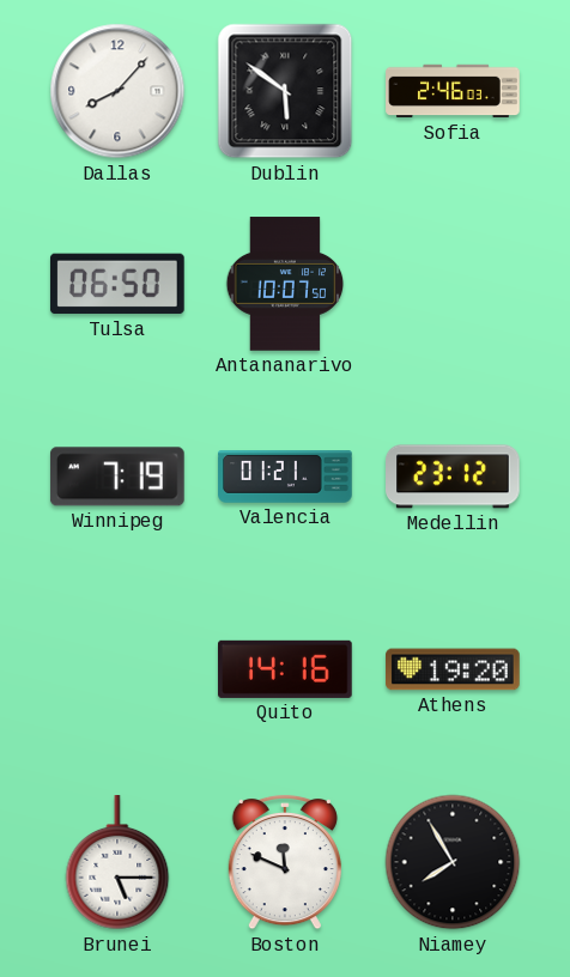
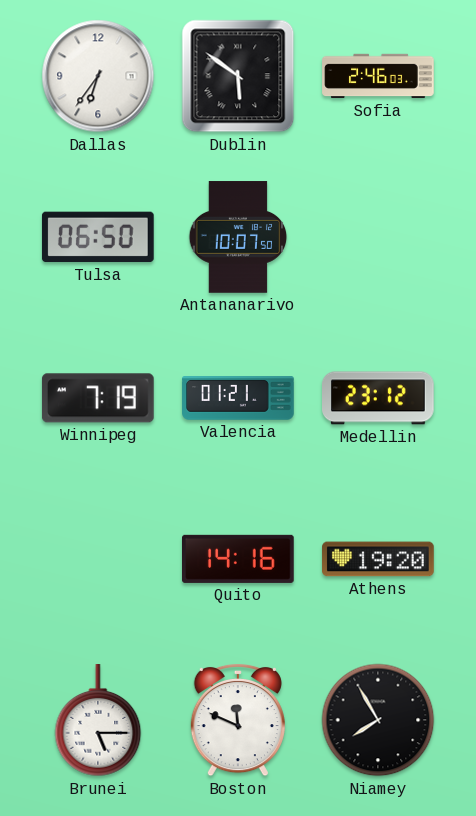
Dallas: 8:07 -> 6:36 (98, 76)
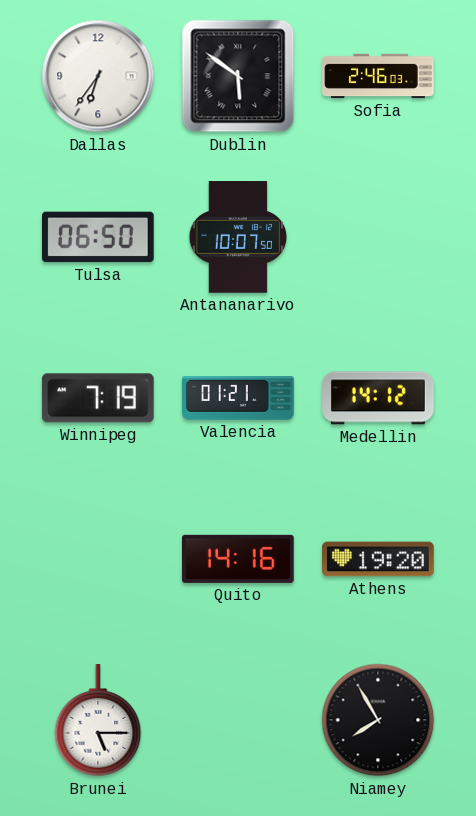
Medellin: 23:12 -> 14:12 (378, 398)
Boston: 11:49 -> none (238, 720)
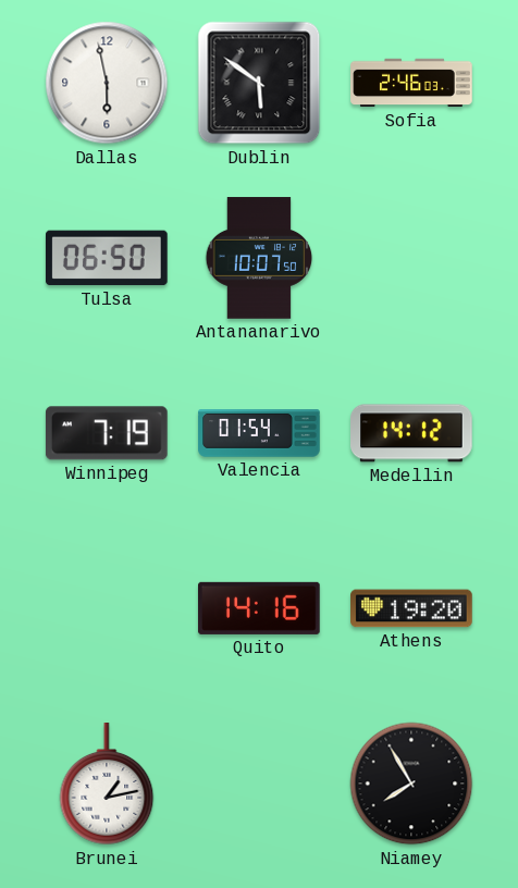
Dallas: 6:36 -> 5:58 (107, 83)
Valencia: 01:21 -> 01:54 (259, 433)
Brunei: 5:15 -> 1:13 (107, 785)
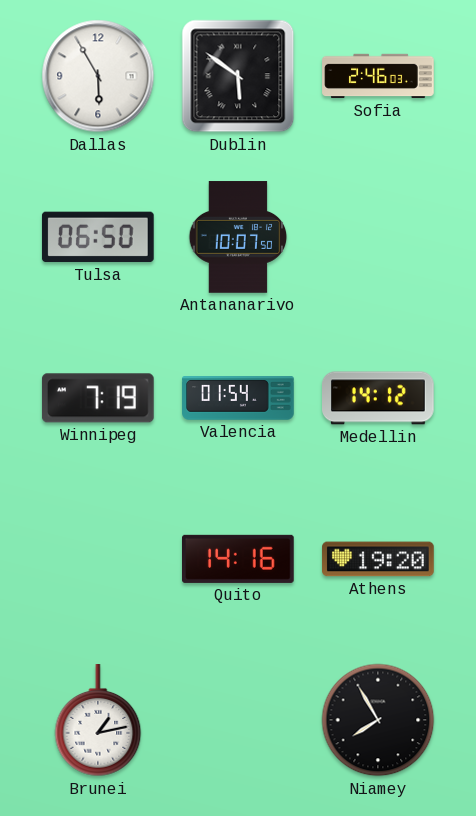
Dallas: 5:58 -> 5:55 (98, 76)
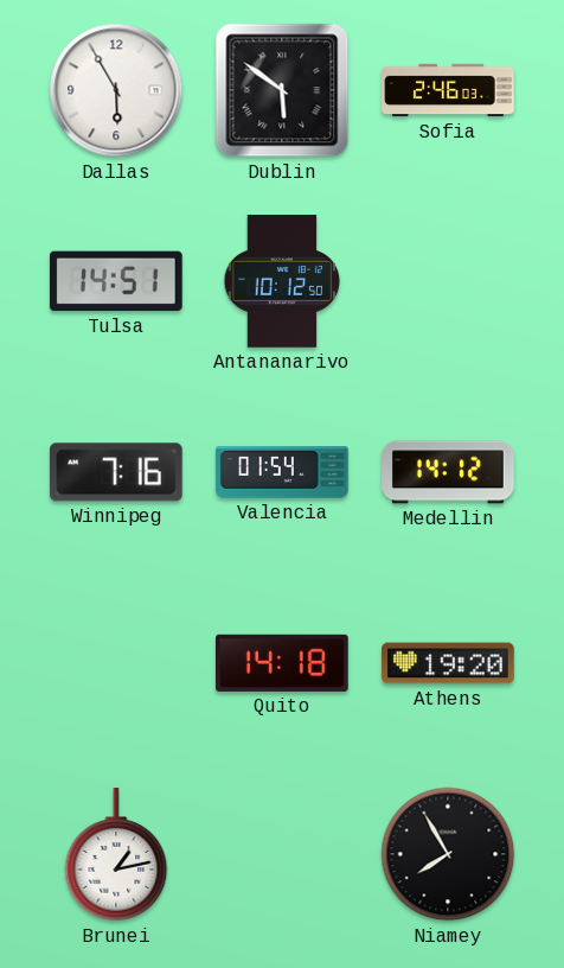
Tulsa: 06:50 -> 14:51 (116, 281)
Antananarivo: 10:07 -> 10:12 (282, 281)
Winnipeg: 7:19 -> 7:16 (116, 472)
Quito: 14:16 -> 14:18 (283, 663)
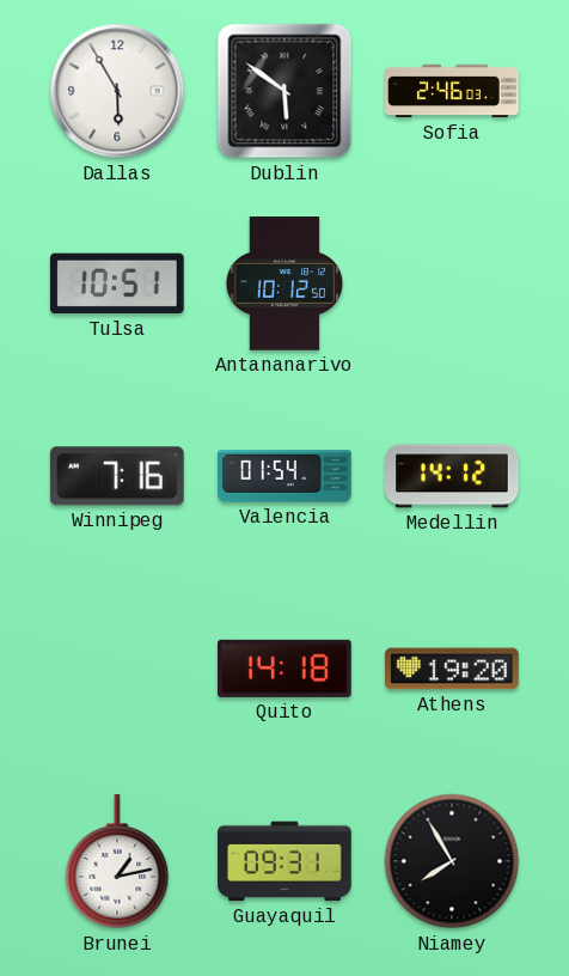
Tulsa: 14:51 -> 10:51 (117, 283)
Guayaquil: none -> 09:31 (284, 861)
